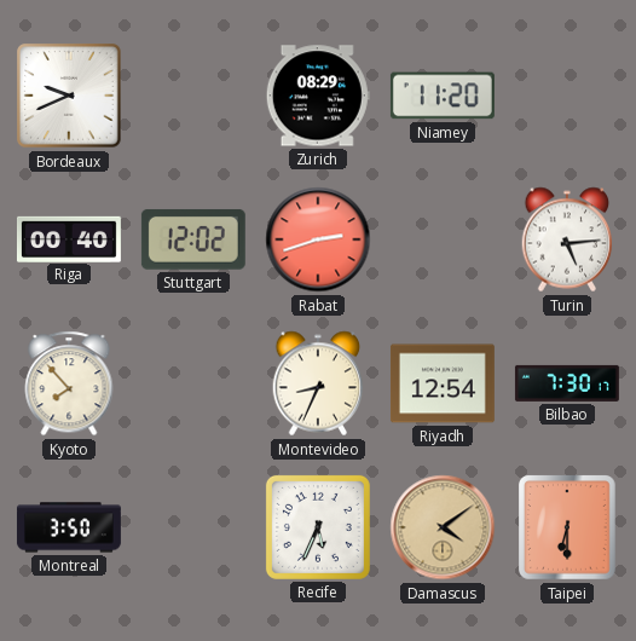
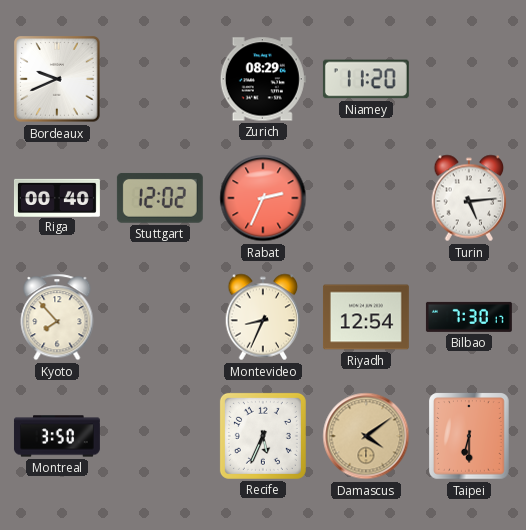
Rabat: 2:42 -> 2:34 (263, 198)
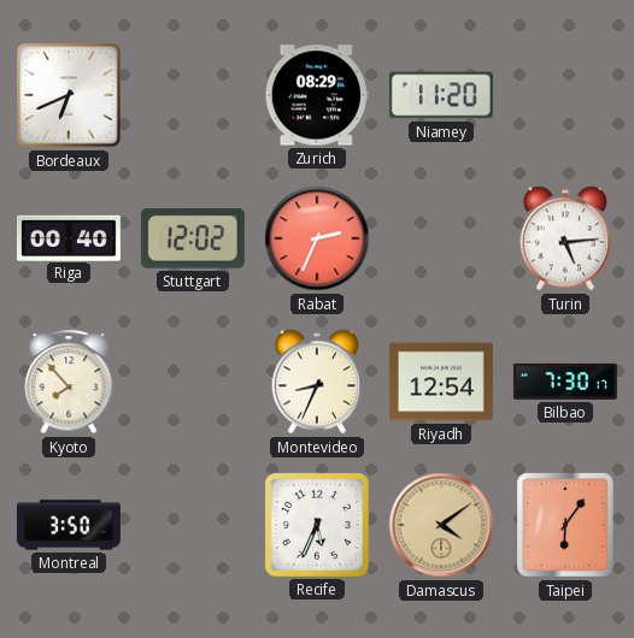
Bordeaux: 9:41 -> 6:41 (69, 95)
Taipei: 6:30 -> 6:06 (567, 525)
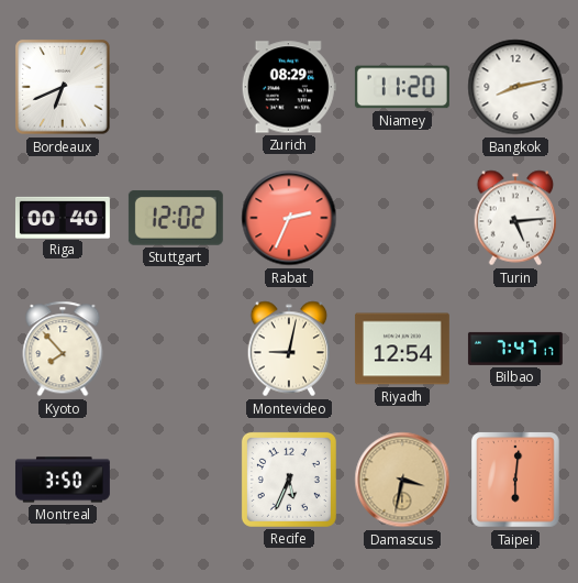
Bangkok: none -> 8:13 (515, 87)
Montevideo: 8:34 -> 9:02 (289, 349)
Bilbao: 7:30 -> 7:47 (515, 349)
Damascus: 4:09 -> 3:32 (402, 480)
Taipei: 6:06 -> 6:01 (516, 480)
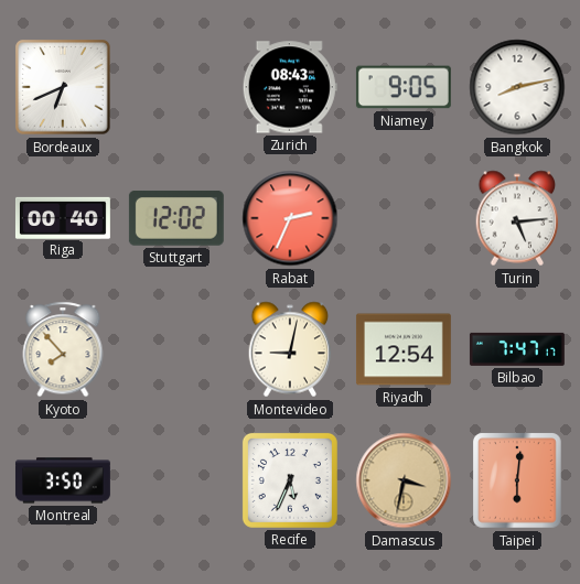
Zurich: 08:29 -> 08:43 (290, 87)
Niamey: 11:20 -> 9:05 (404, 87)
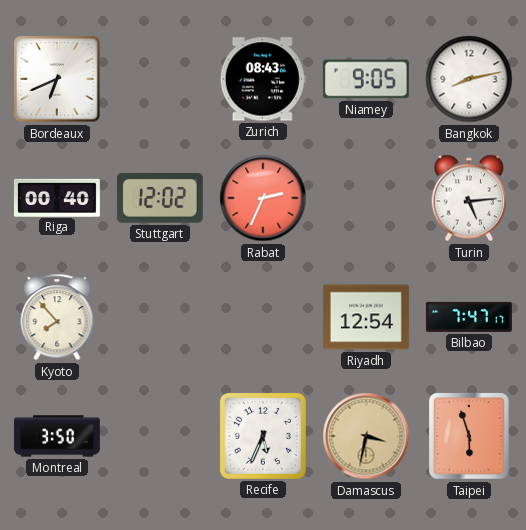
Montevideo: 9:02 -> none (290, 349)
Taipei: 6:01 -> 5:57 (470, 436)
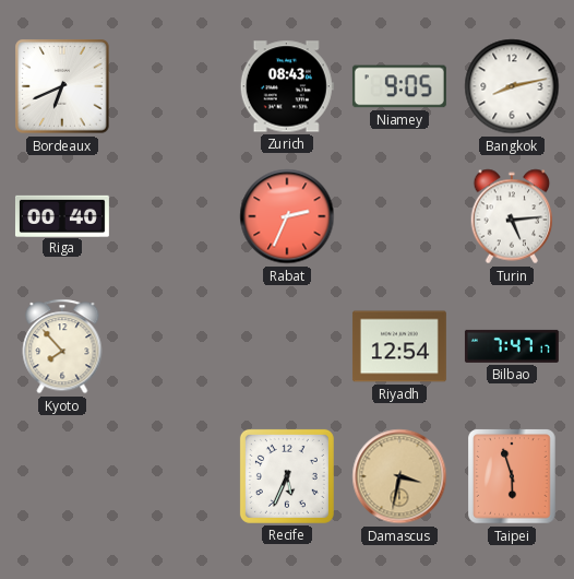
Stuttgart: 12:02 -> none (160, 198)
Montreal: 3:50 -> none (57, 436)
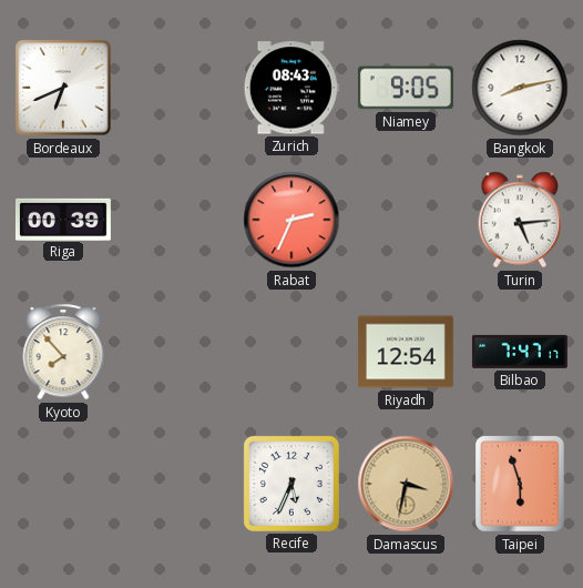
Riga: 00:40 -> 00:39 (63, 219)
